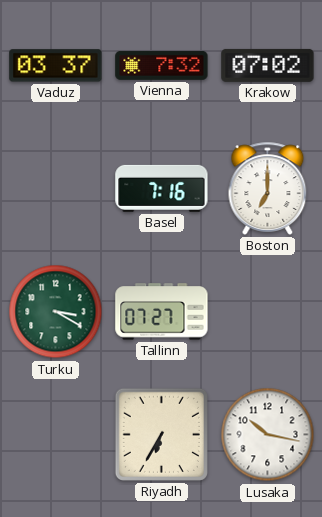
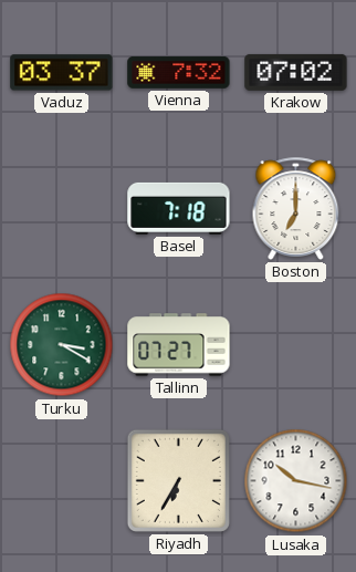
Basel: 7:16 -> 7:18 (179, 208)
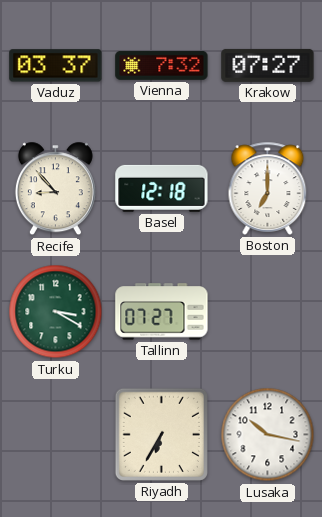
Krakow: 07:02 -> 07:27 (268, 65)
Recife: none -> 8:53 (55, 189)
Basel: 7:18 -> 12:18 (162, 188)
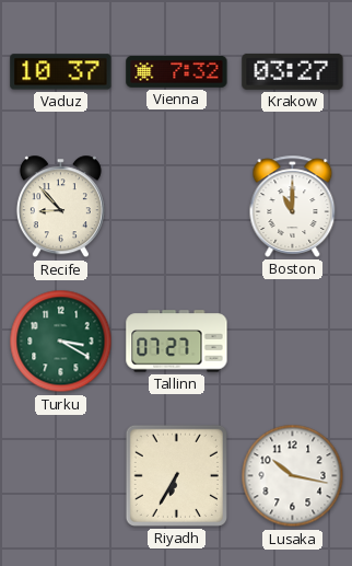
Vaduz: 03:37 -> 10:37 (61, 72)
Krakow: 07:27 -> 03:27 (293, 71)
Basel: 12:18 -> none (162, 188)
Boston: 7:00 -> 11:00 (293, 206)
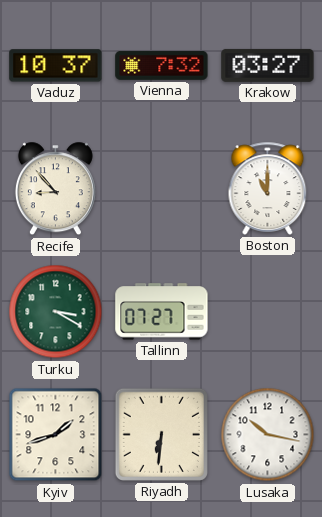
Kyiv: none -> 1:42 (56, 435)
Riyadh: 6:35 -> 6:31 (161, 434)
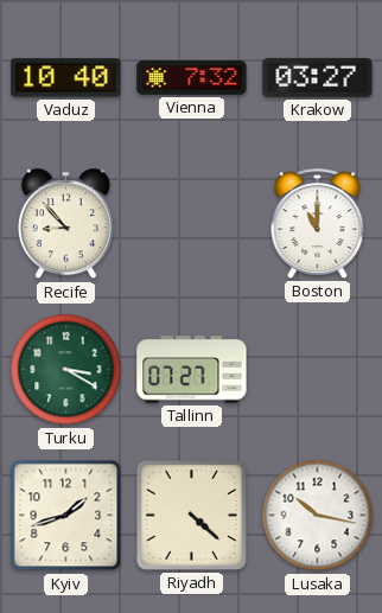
Vaduz: 10:37 -> 10:40 (66, 78)
Riyadh: 6:31 -> 4:22 (191, 515)
